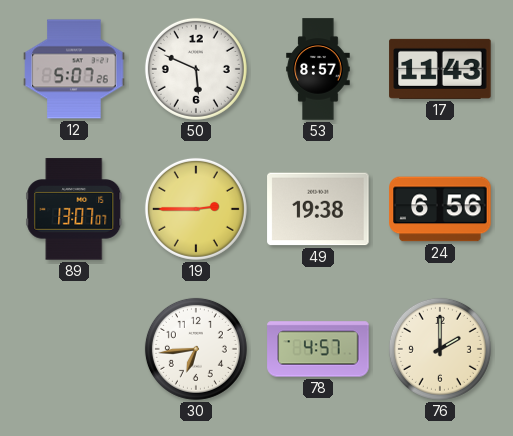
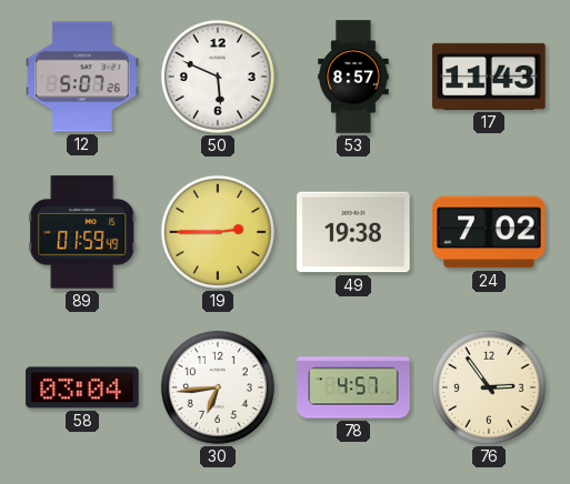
89: 13:07 -> 01:59 (82, 232)
24: 6:56 -> 7:02 (489, 232)
58: none -> 03:04 (82, 387)
76: 2:00 -> 2:54 (489, 387)
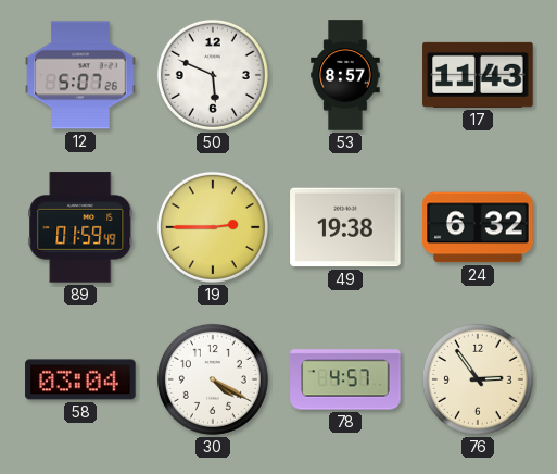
24: 7:02 -> 6:32 (478, 227)
30: 6:44 -> 4:20 (213, 379)
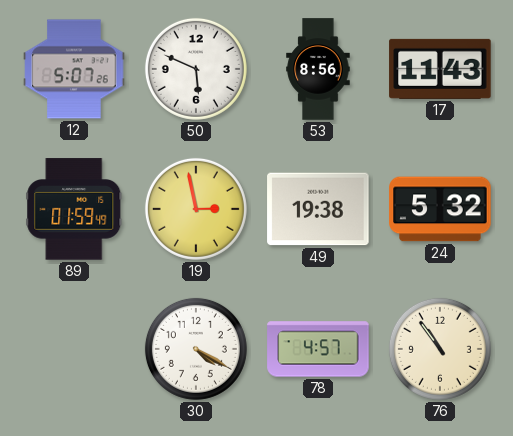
53: 8:57 -> 8:56 (318, 69)
19: 2:45 -> 2:58 (196, 209)
24: 6:32 -> 5:32 (440, 209)
58: 03:04 -> none (80, 379)
76: 2:54 -> 10:54 (440, 349)
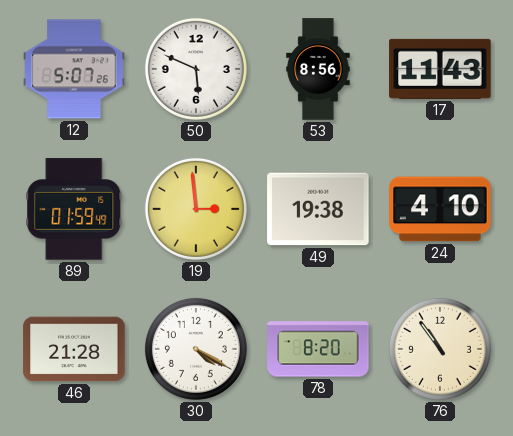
19: 2:58 -> 2:59 (196, 209)
24: 5:32 -> 4:10 (440, 209)
46: none -> 21:28 (74, 349)
78: 4:57 -> 8:20 (318, 349)
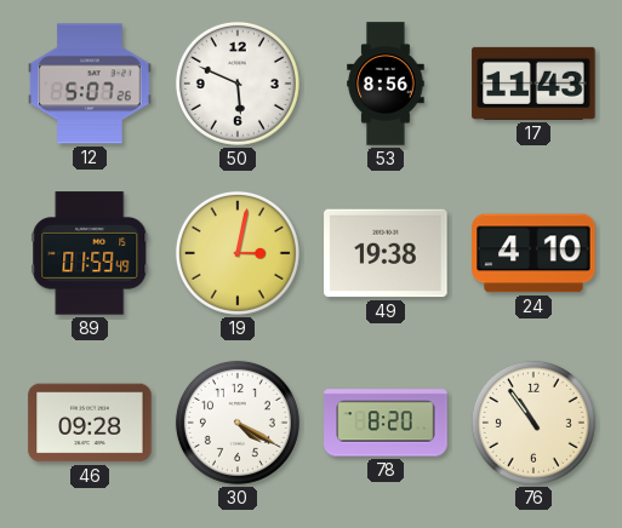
19: 2:59 -> 3:02 (238, 253)
46: 21:28 -> 09:28 (90, 423)
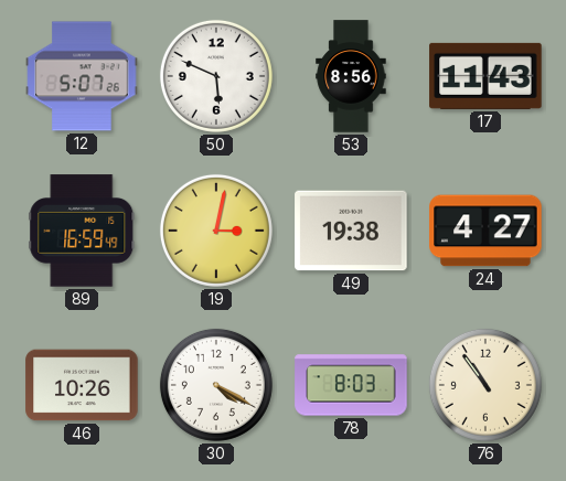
89: 01:59 -> 16:59 (82, 231)
24: 4:10 -> 4:27 (485, 231)
46: 09:28 -> 10:26 (82, 385)
78: 8:20 -> 8:03 (351, 385)
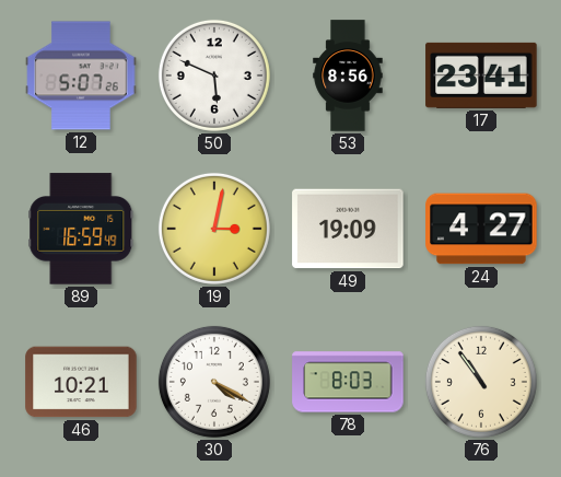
17: 11:43 -> 23:41 (481, 75)
49: 19:38 -> 19:09 (348, 229)
46: 10:26 -> 10:21 (81, 382)
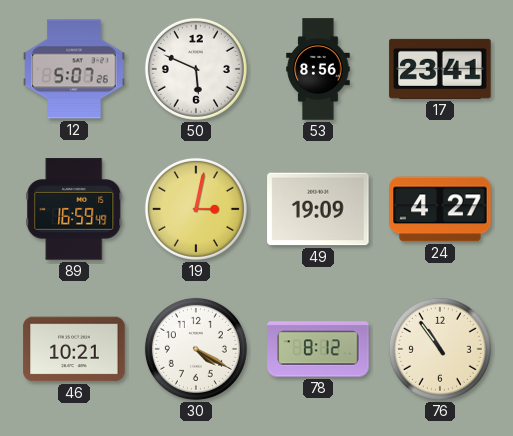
78: 8:03 -> 8:12 (318, 349)
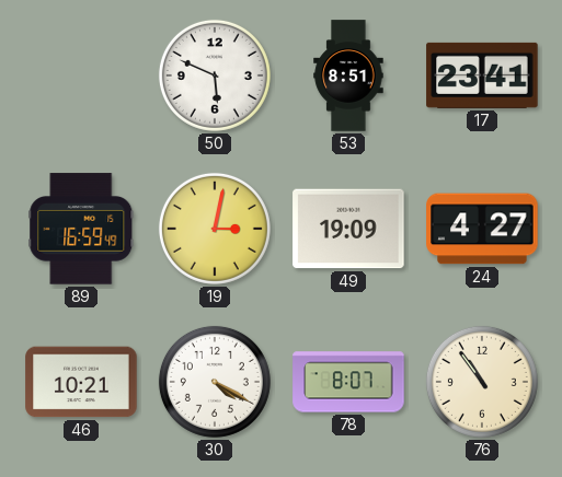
12: 5:07 -> none (74, 69)
53: 8:56 -> 8:51 (348, 75)
78: 8:12 -> 8:07 (348, 382)
